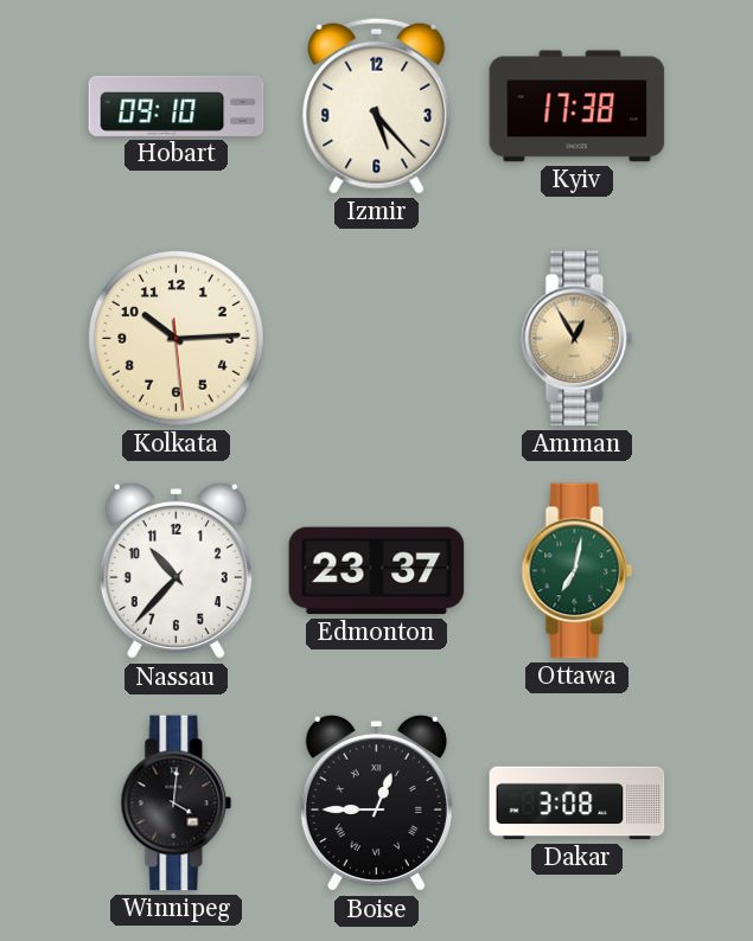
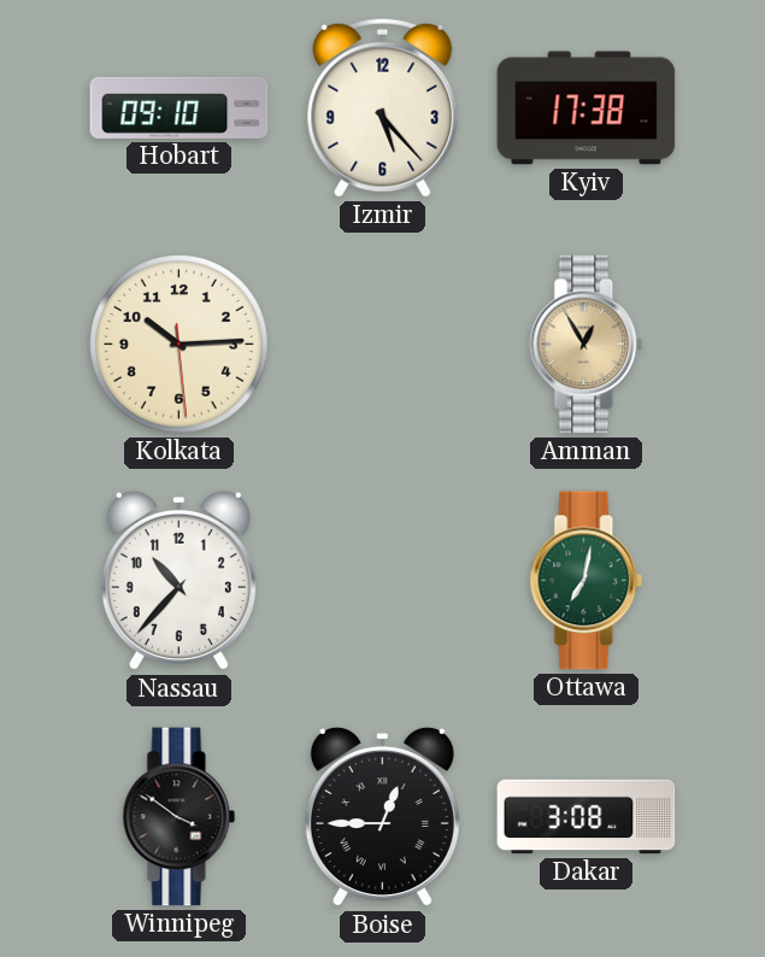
Edmonton: 23:37 -> none (377, 571)
Winnipeg: 4:01 -> 3:51 (180, 817)
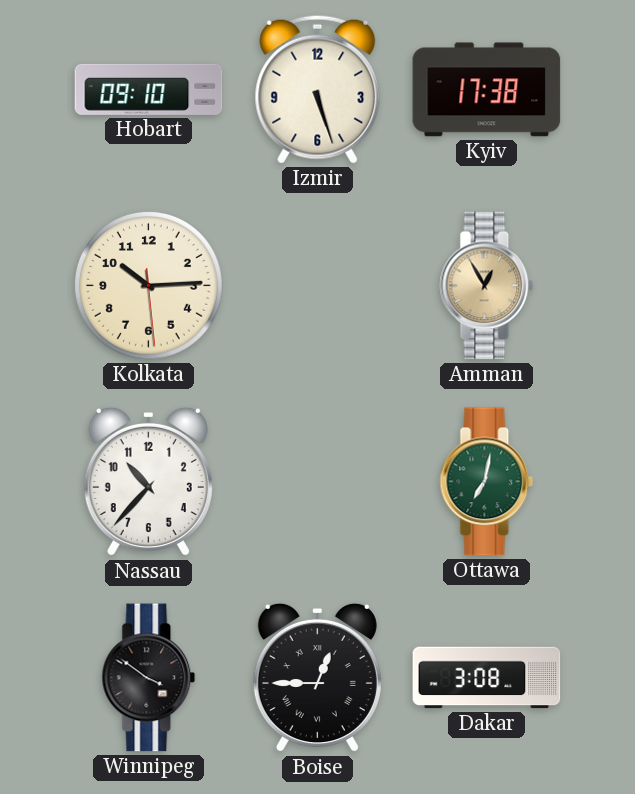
Izmir: 5:23 -> 5:27 (318, 89)
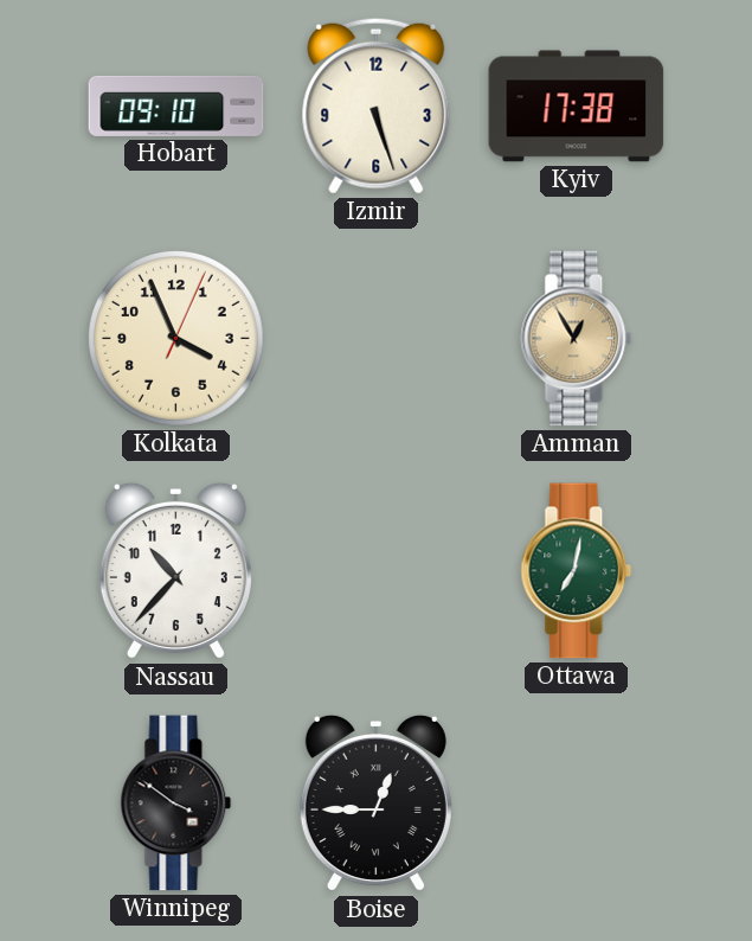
Kolkata: 10:14 -> 3:56 (176, 339)
Dakar: 3:08 -> none (487, 678)
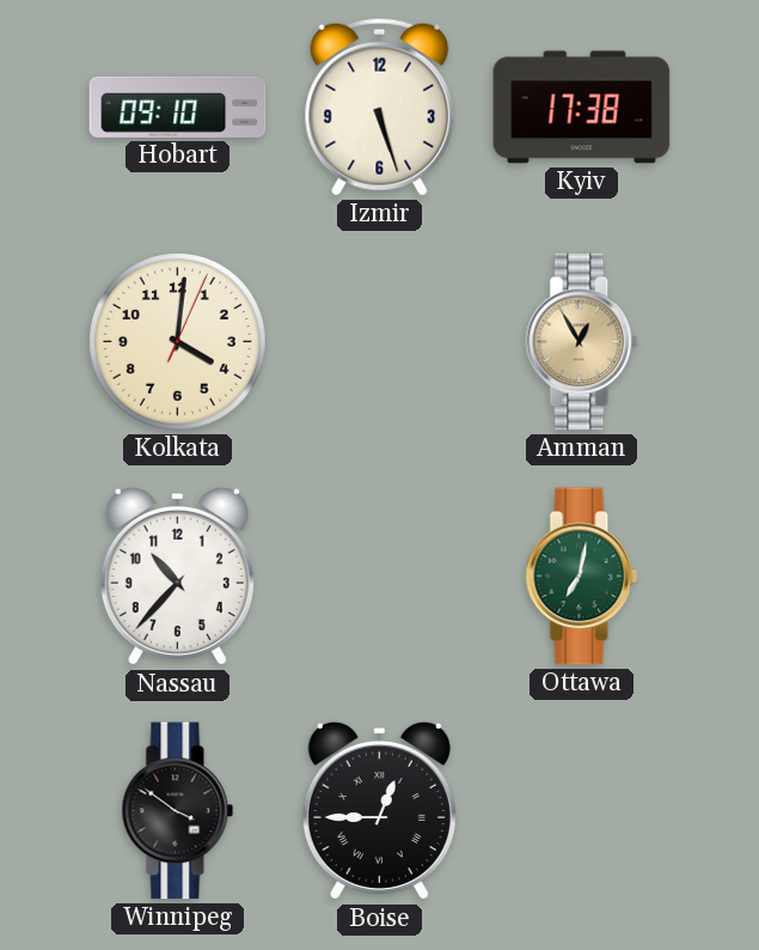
Kolkata: 3:56 -> 4:01 (178, 342)
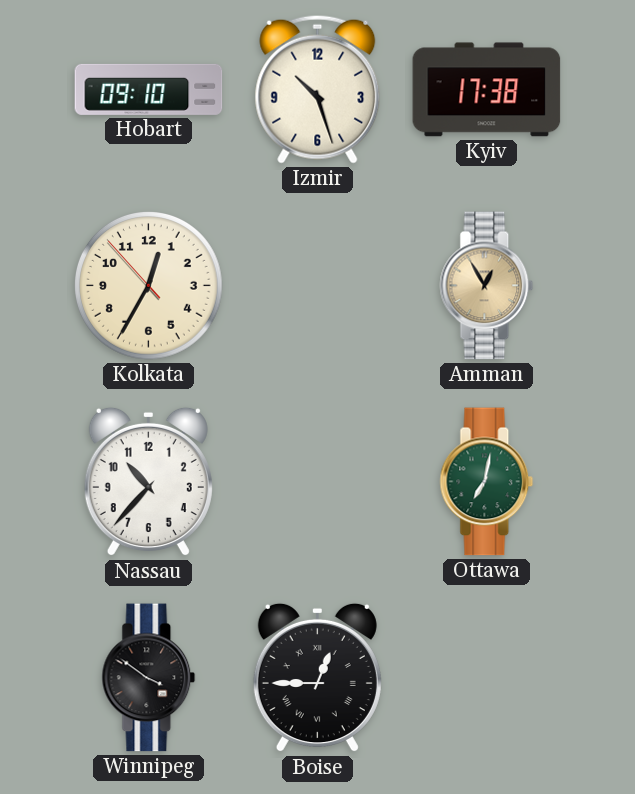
Izmir: 5:27 -> 10:27 (318, 89)
Kolkata: 4:01 -> 12:34 (149, 286)
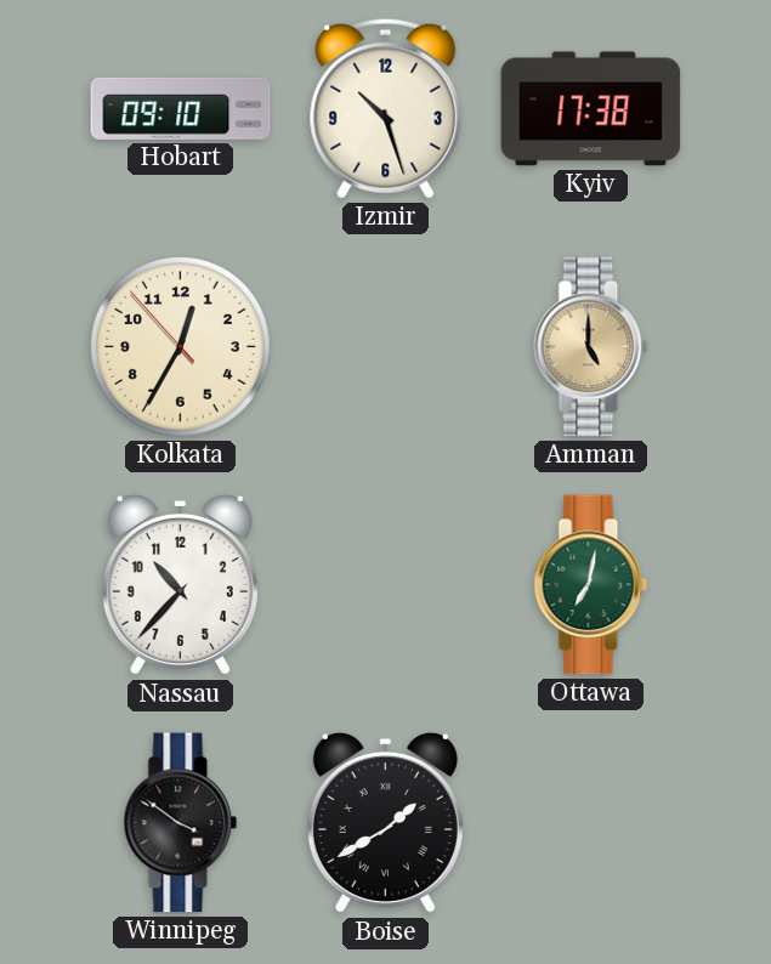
Amman: 12:55 -> 5:00 (591, 347)
Boise: 12:45 -> 1:40 (385, 823)
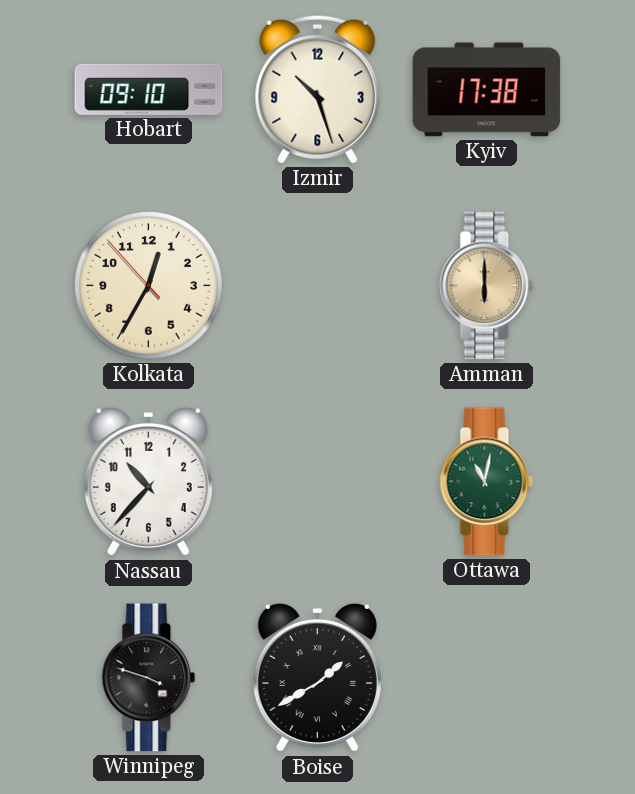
Amman: 5:00 -> 6:00 (487, 286)
Ottawa: 7:02 -> 11:02 (487, 482)
Winnipeg: 3:51 -> 3:48 (149, 678)
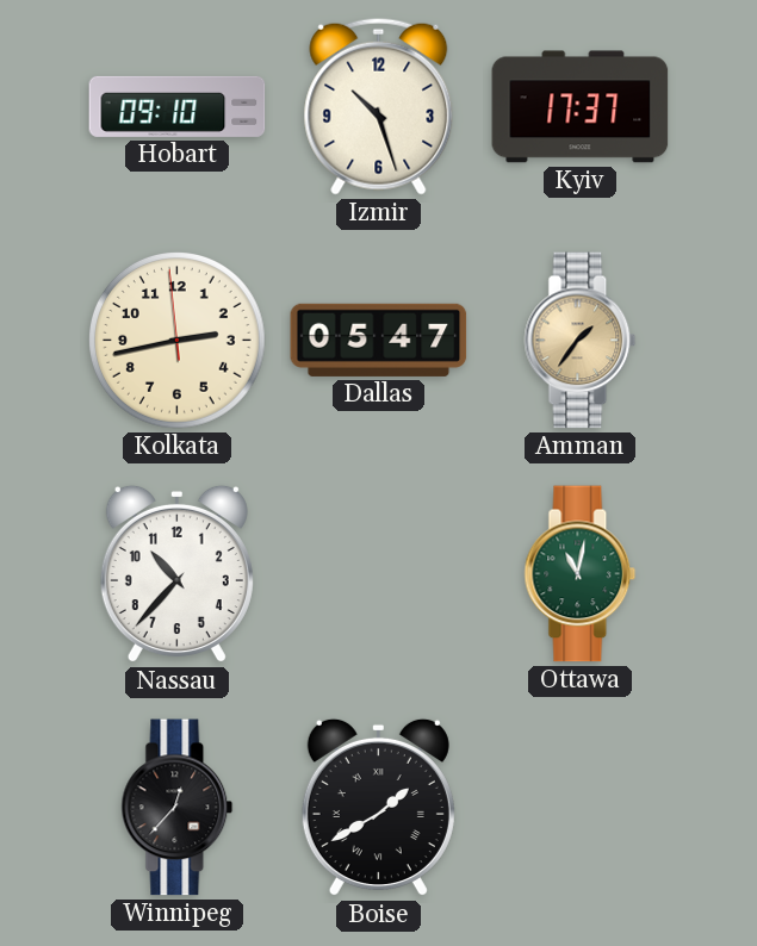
Kyiv: 17:38 -> 17:37 (581, 107)
Kolkata: 12:34 -> 2:42 (178, 341)
Dallas: none -> 05:47 (379, 340)
Amman: 6:00 -> 1:36 (581, 341)
Winnipeg: 3:48 -> 12:37 (178, 808)
